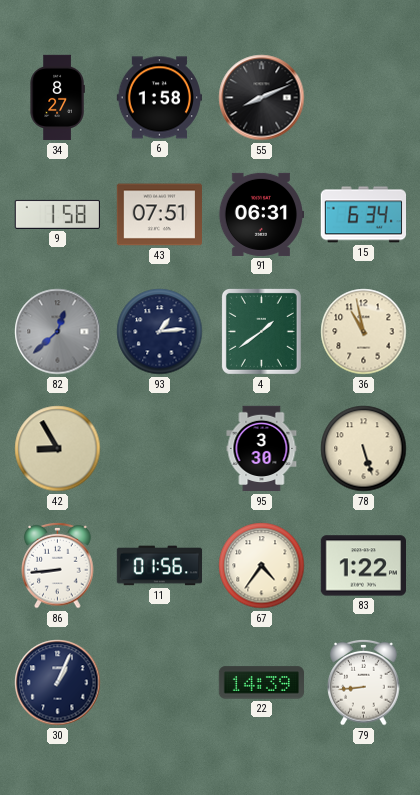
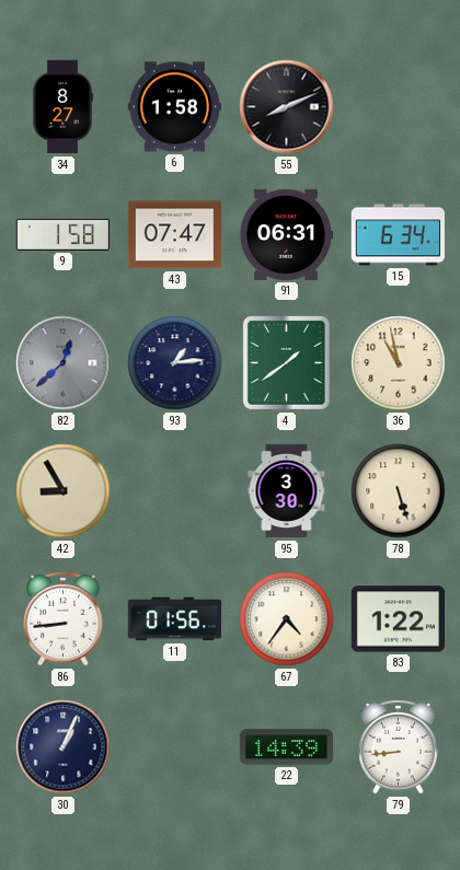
43: 07:51 -> 07:47 (174, 235)
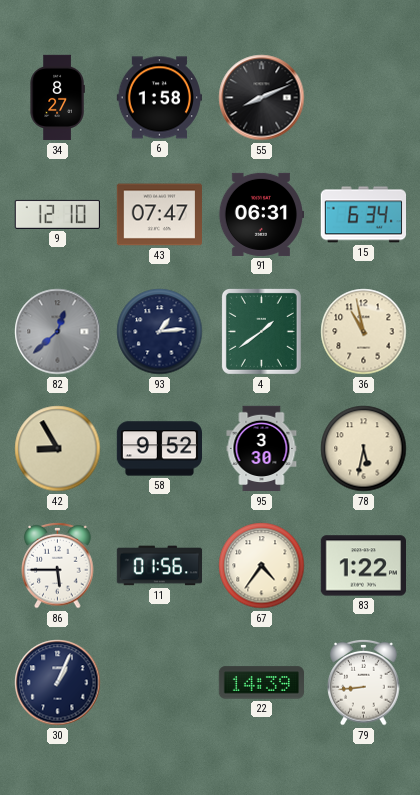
9: 1:58 -> 12:10 (57, 214)
58: none -> 9:52 (159, 449)
78: 5:27 -> 5:32 (364, 449)
86: 8:44 -> 5:45 (58, 565)
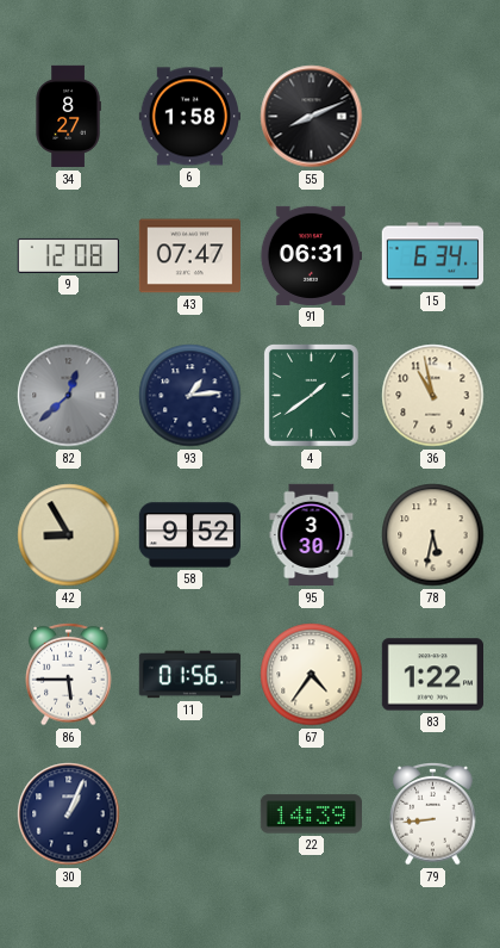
9: 12:10 -> 12:08 (68, 255)
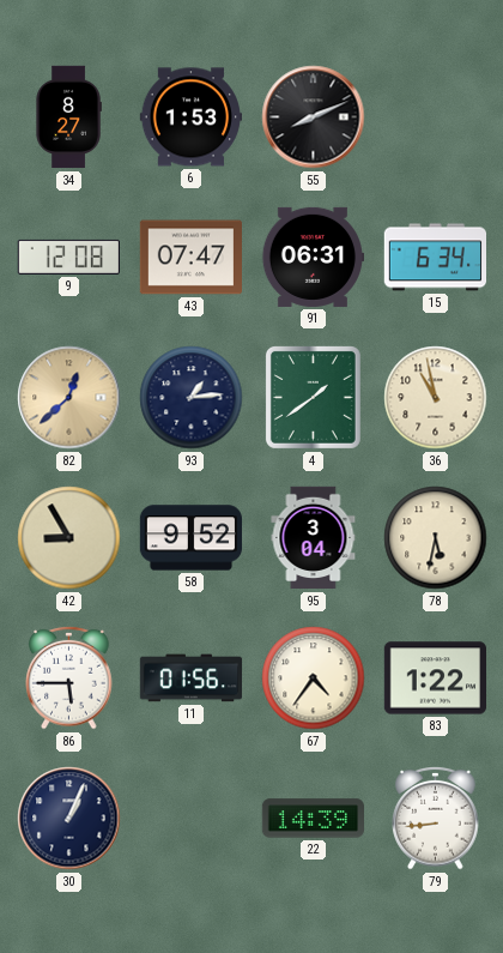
6: 1:58 -> 1:53 (190, 117)
82 dial: grey -> champagne (69, 398)
95: 3:30 -> 3:04 (314, 538)
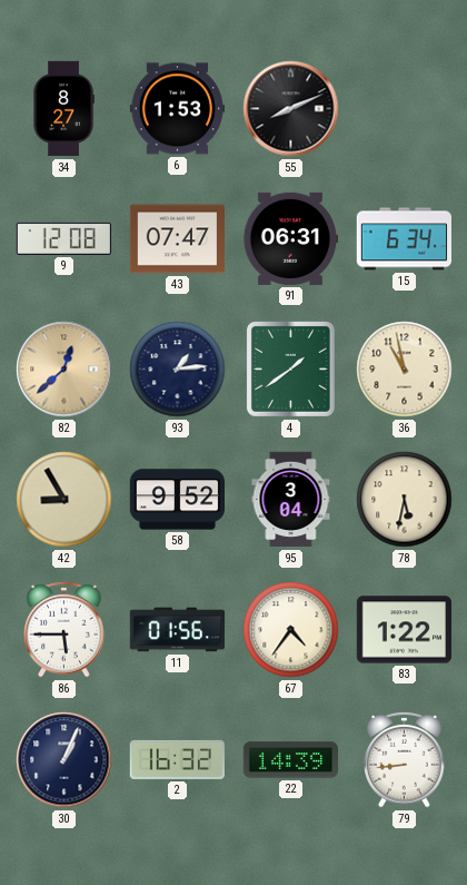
2: none -> 16:32 (177, 759)
